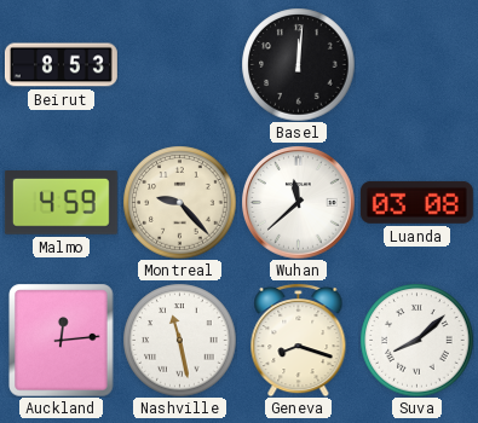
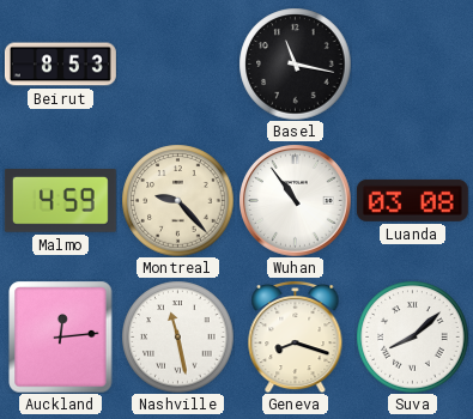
Basel: 12:01 -> 11:17 (295, 63)
Wuhan: 11:38 -> 10:54 (295, 200)
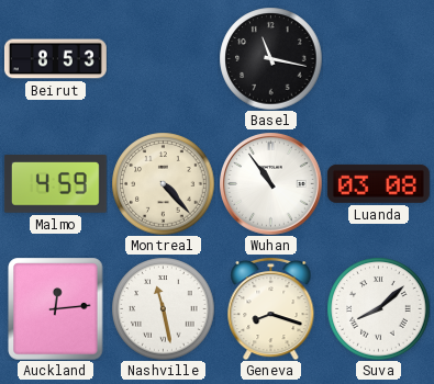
Montreal: 9:23 -> 4:23 (163, 183)
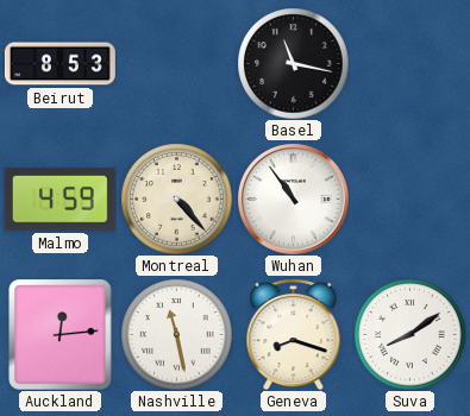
Luanda: 03:08 -> none (378, 183)
Suva: 8:08 -> 8:09 (409, 334)
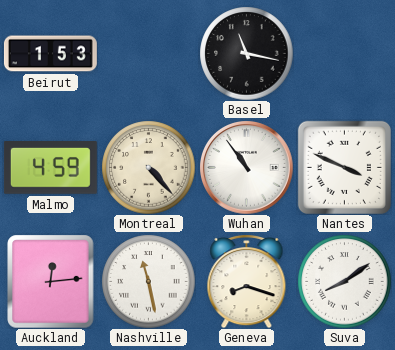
Beirut: 8:53 -> 1:53 (50, 54)
Nantes: none -> 3:49 (344, 167)
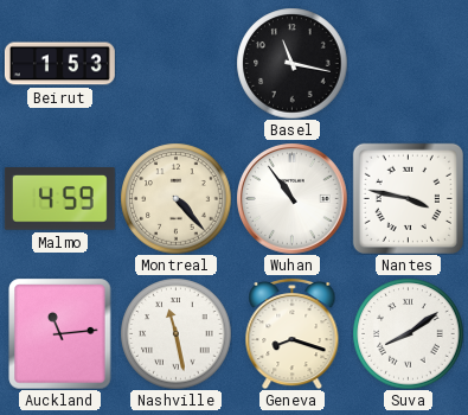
Nantes: 3:49 -> 3:47 (408, 198)
Auckland: 12:14 -> 11:14 (60, 333)
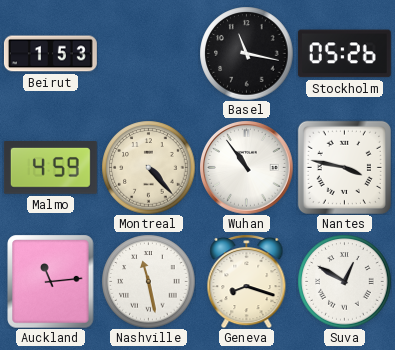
Stockholm: none -> 05:26 (344, 54)
Suva: 8:09 -> 12:50 (344, 281)
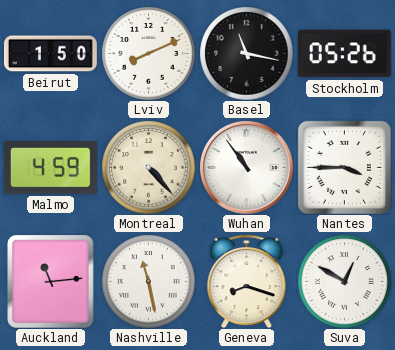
Beirut: 1:53 -> 1:50 (50, 54)
Lviv: none -> 8:11 (148, 53)
Nantes: 3:47 -> 3:45 (344, 167)
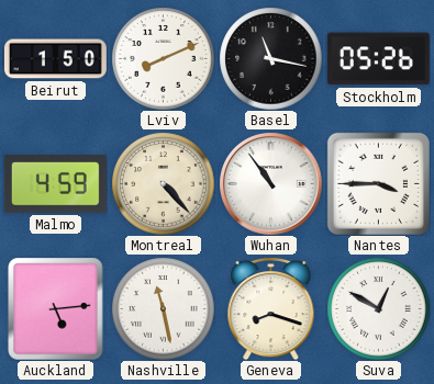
Auckland: 11:14 -> 5:14 (56, 308)
